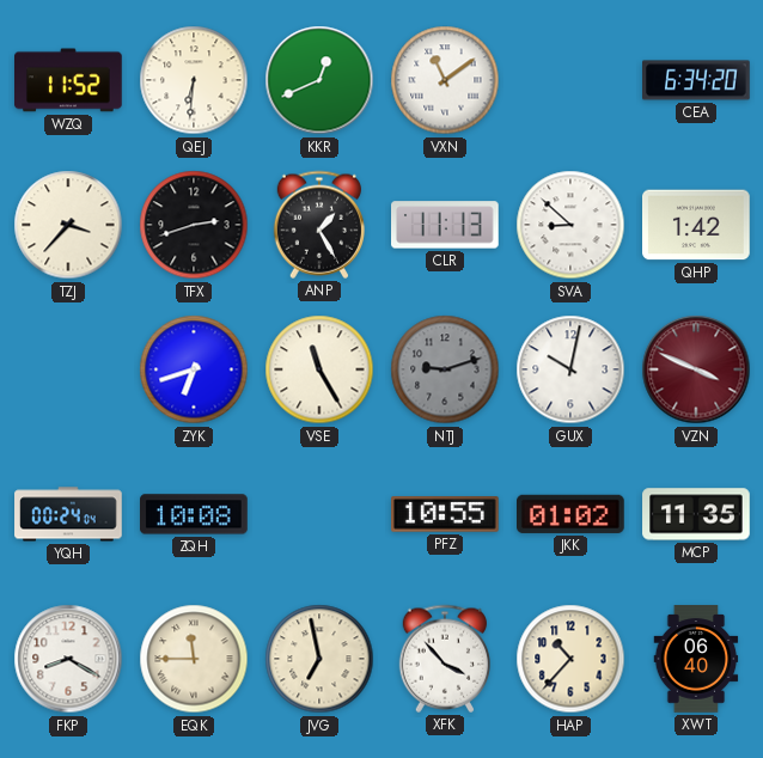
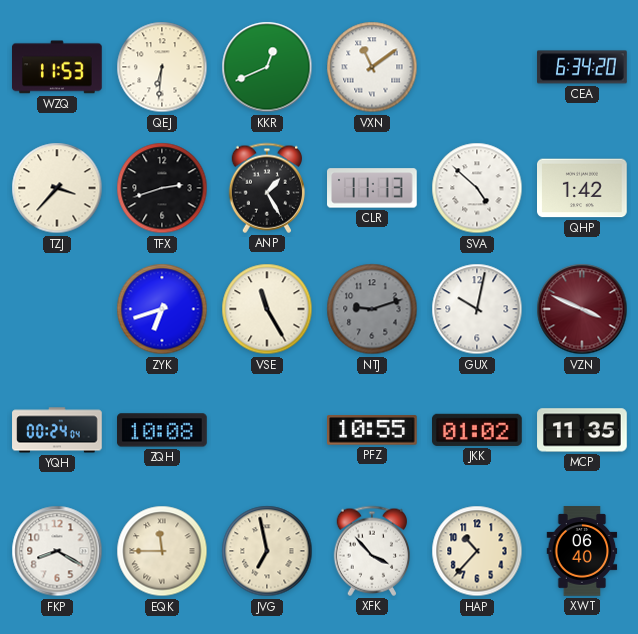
WZQ: 11:52 -> 11:53 (58, 67)
SVA: 8:52 -> 4:52 (477, 188)
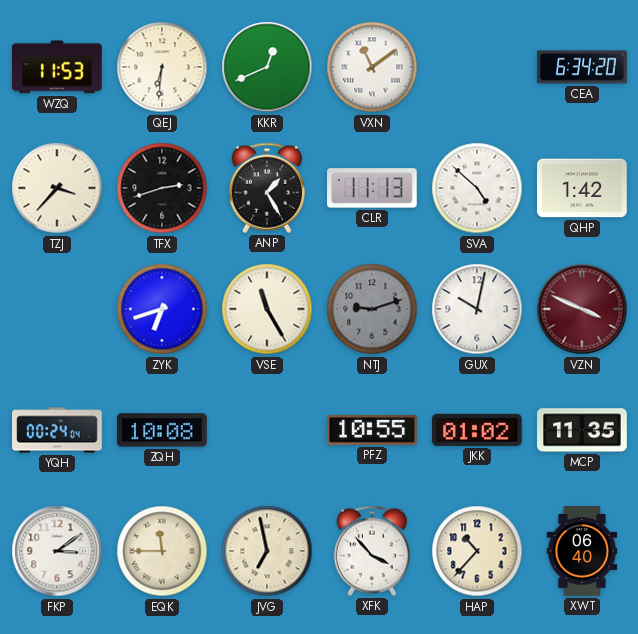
FKP: 8:20 -> 3:09 (57, 551)
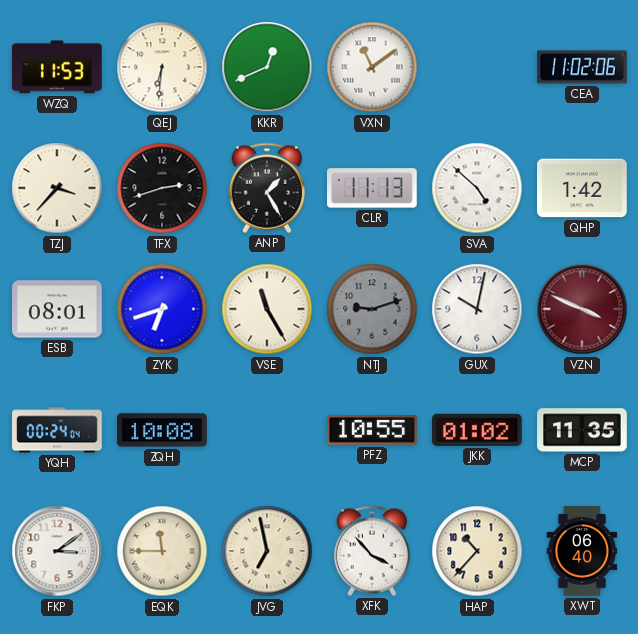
CEA: 6:34 -> 11:02 (582, 67)
ESB: none -> 08:01 (57, 309)
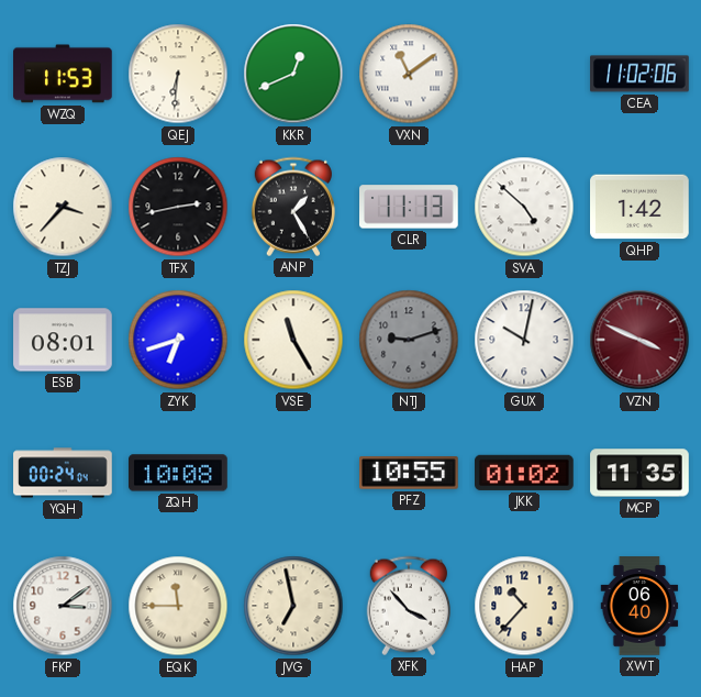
TFX: 2:42 -> 2:43 (178, 207)
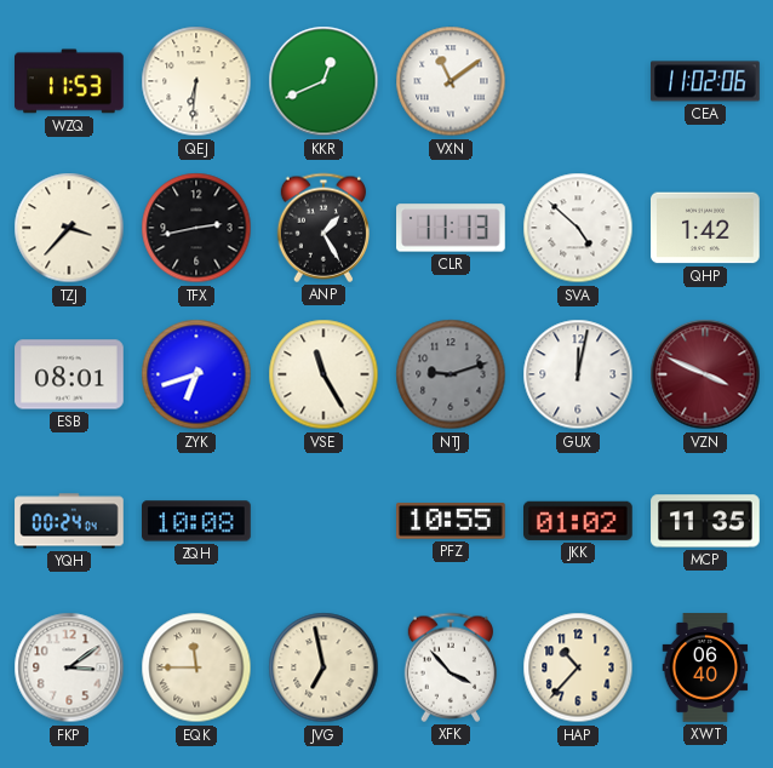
GUX: 10:02 -> 12:02 (578, 374)
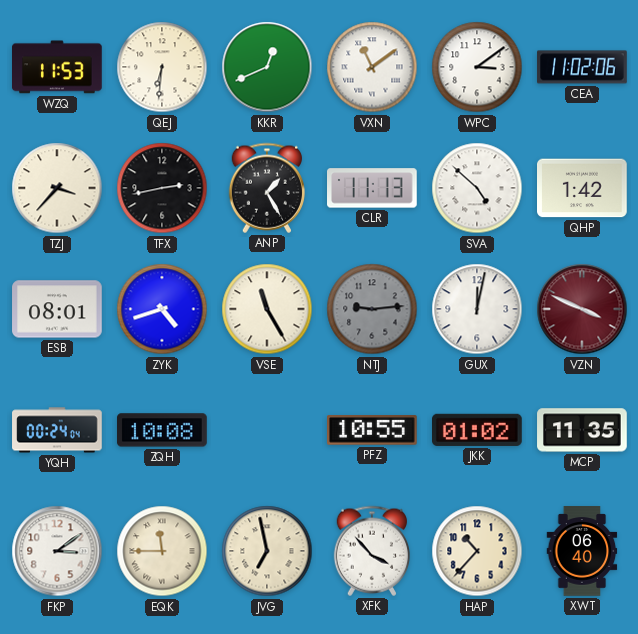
WPC: none -> 3:09 (477, 67)
ZYK: 6:42 -> 4:42 (162, 309)
NTJ: 9:12 -> 9:14 (372, 309)
